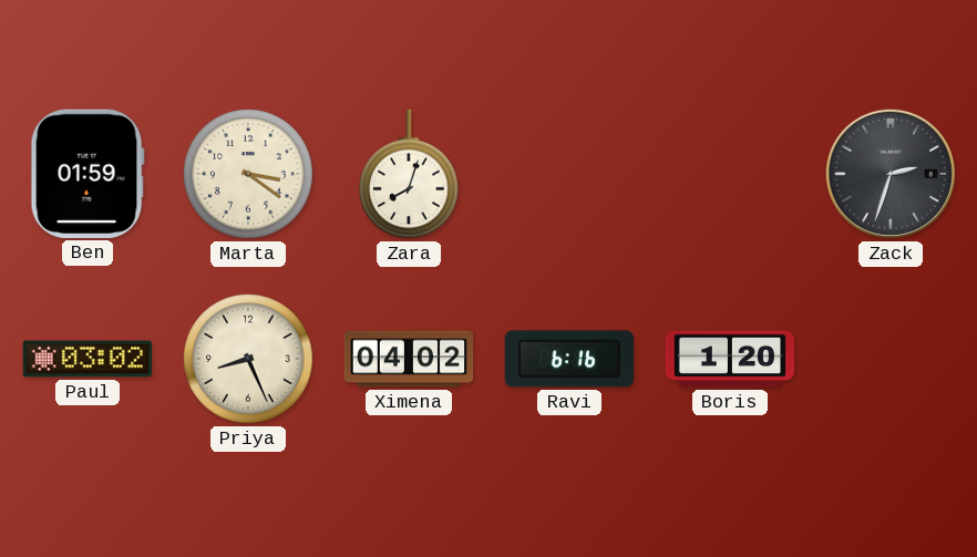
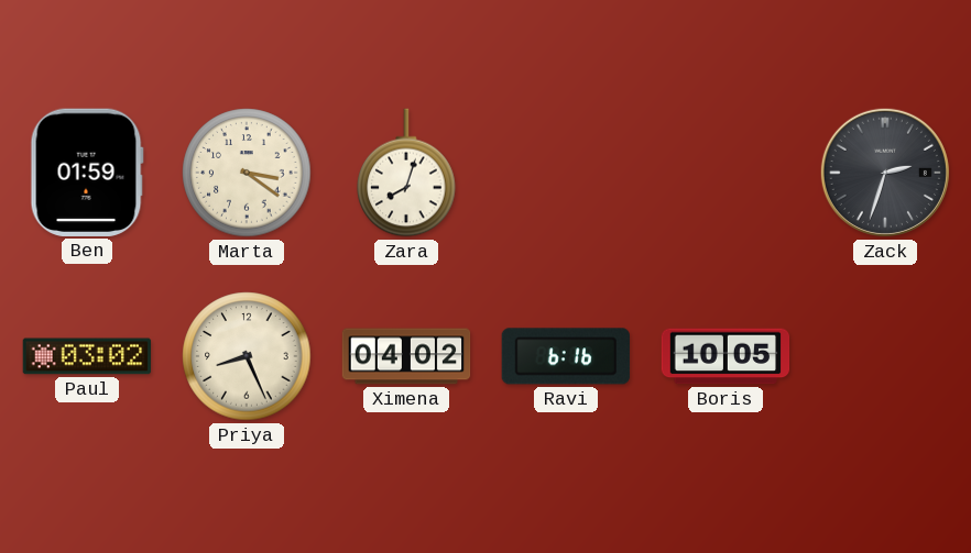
Boris: 1:20 -> 10:05 (725, 356)
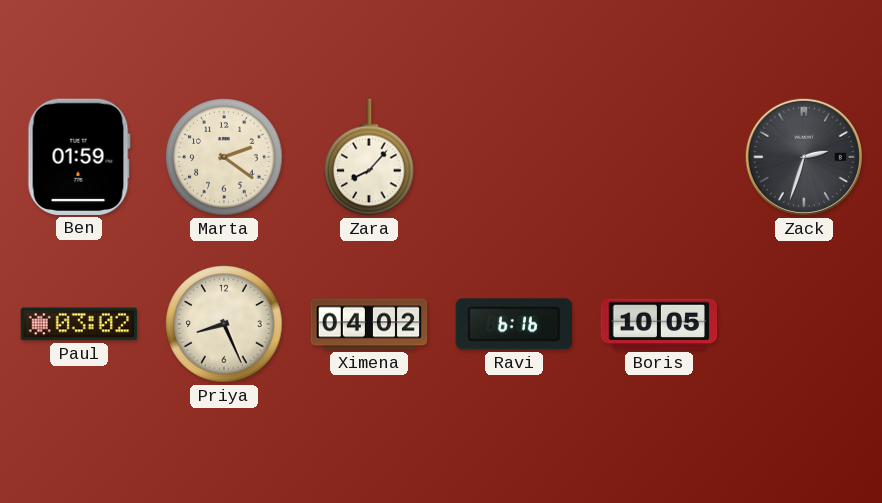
Marta: 3:21 -> 2:21 (224, 157)
Zara: 8:03 -> 8:07 (369, 157)
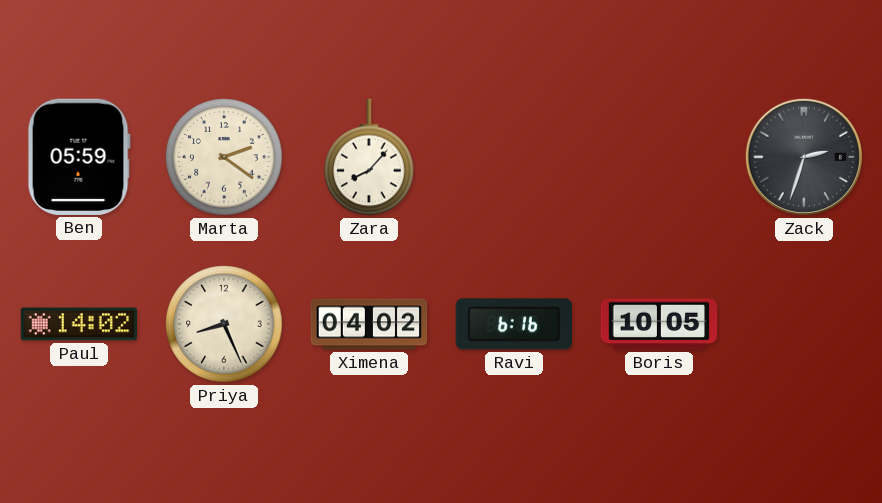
Ben: 01:59 -> 05:59 (79, 157)
Paul: 03:02 -> 14:02 (79, 324)
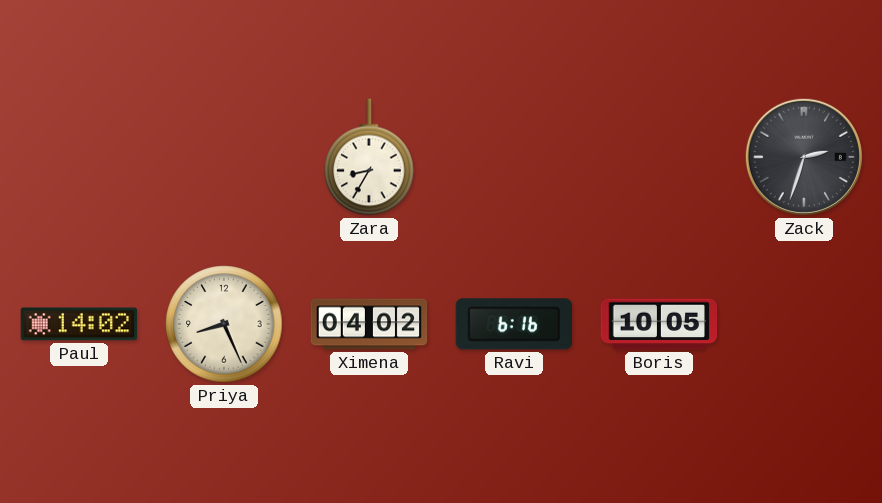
Ben: 05:59 -> none (79, 157)
Marta: 2:21 -> none (224, 157)
Zara: 8:07 -> 8:35 (369, 157)
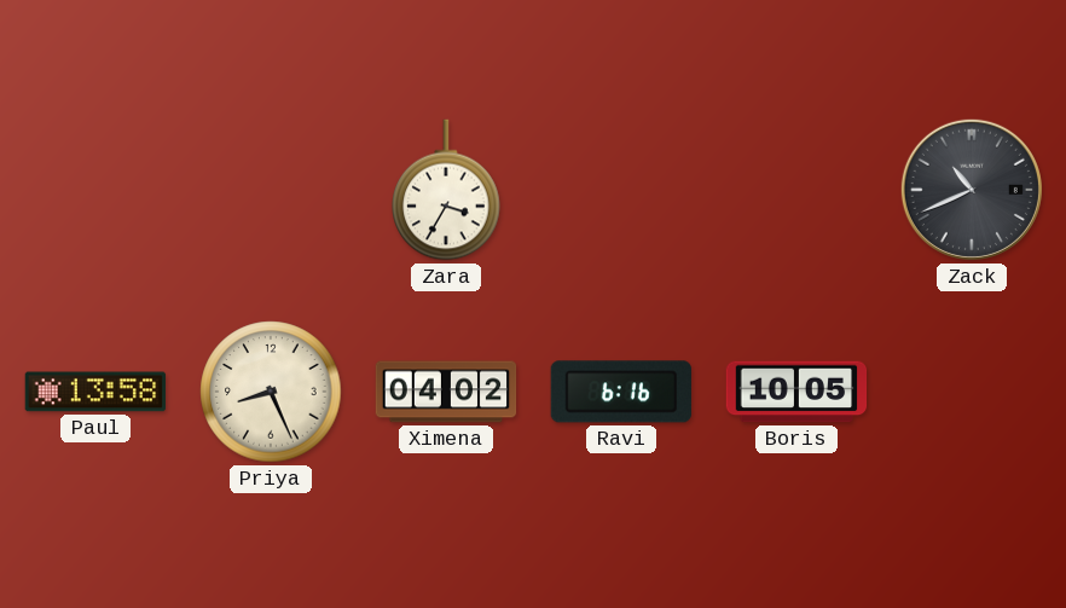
Zara: 8:35 -> 3:35 (446, 190)
Zack: 2:33 -> 10:41 (972, 190)
Paul: 14:02 -> 13:58 (95, 392)
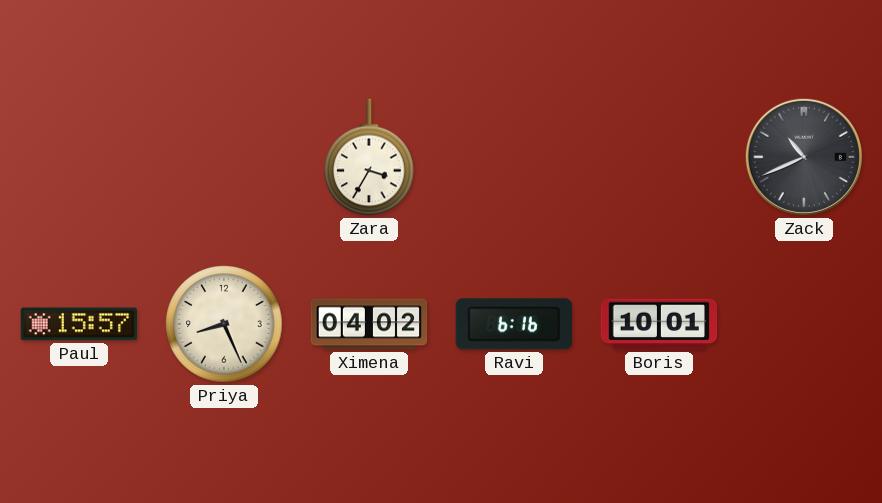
Paul: 13:58 -> 15:57 (79, 324)
Boris: 10:05 -> 10:01 (659, 324)
